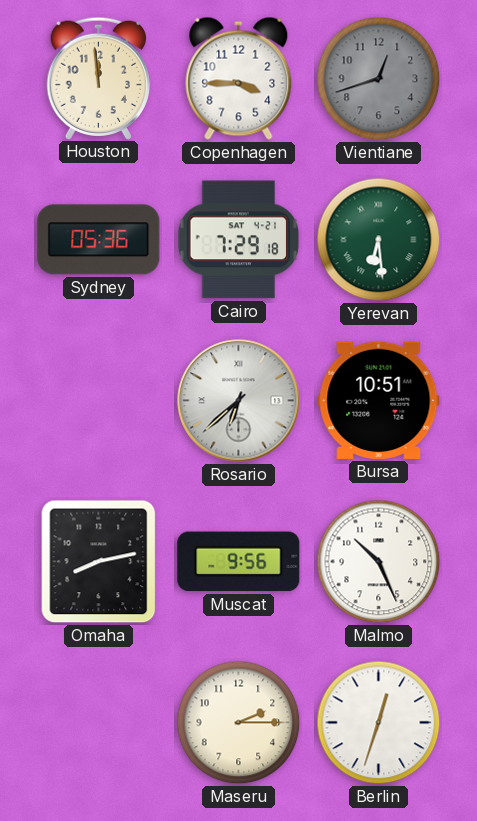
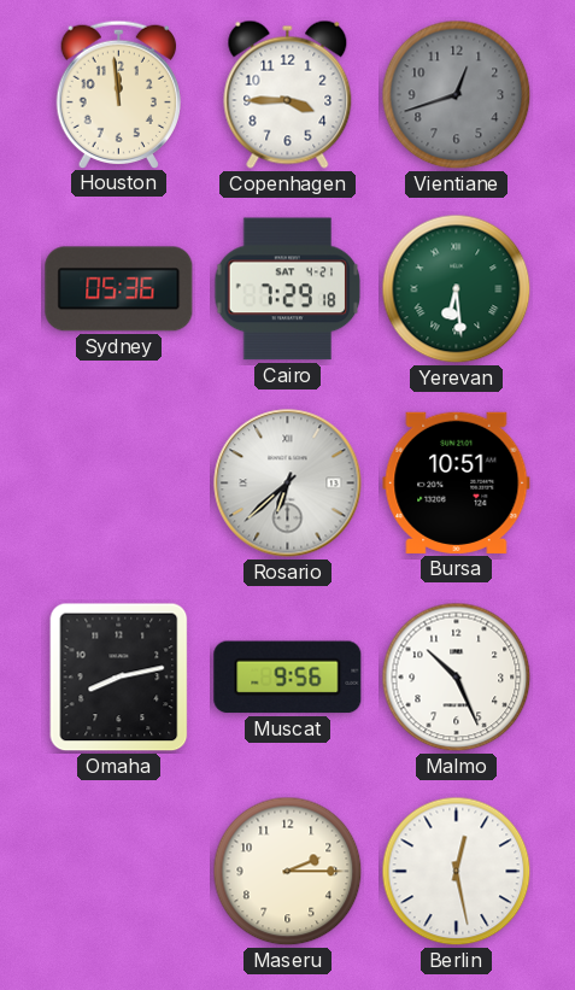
Berlin: 12:33 -> 12:28 (457, 872)
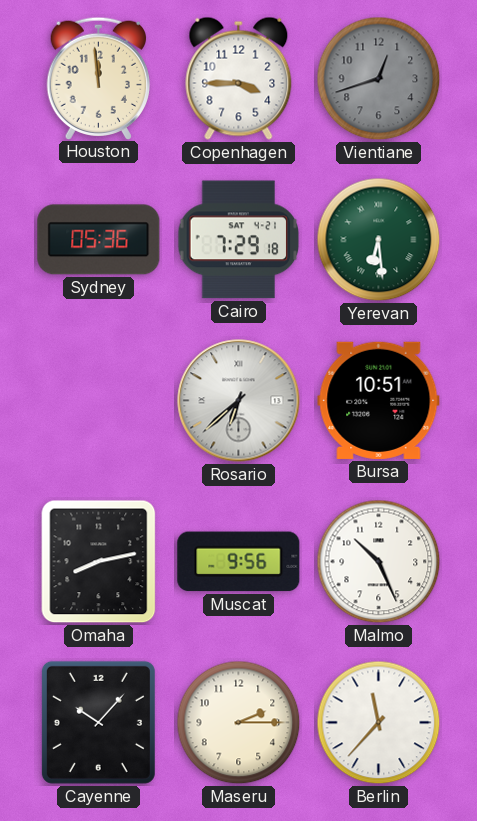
Cayenne: none -> 10:07 (98, 722)
Berlin: 12:28 -> 11:37 (379, 723)
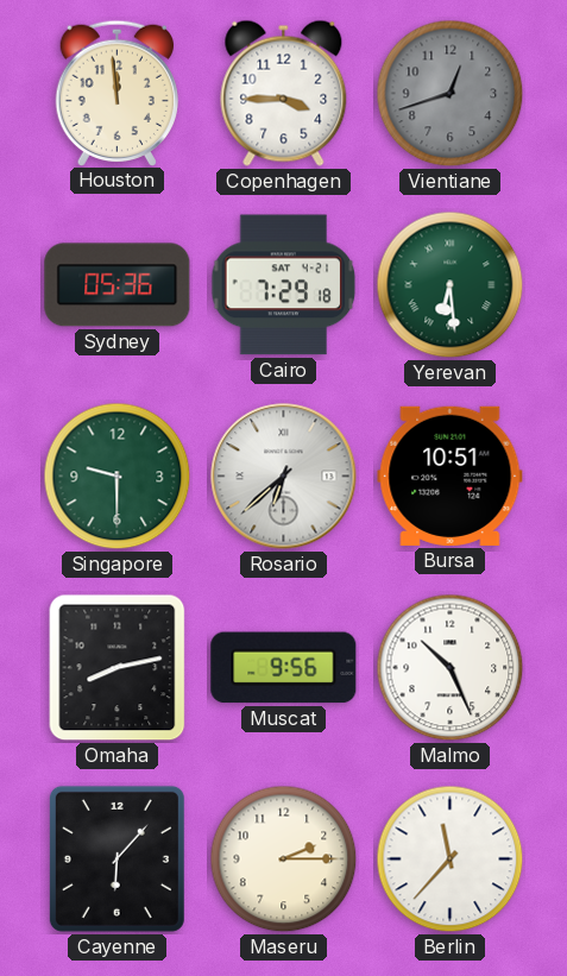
Singapore: none -> 9:30 (118, 477)
Cayenne: 10:07 -> 6:07 (116, 858)
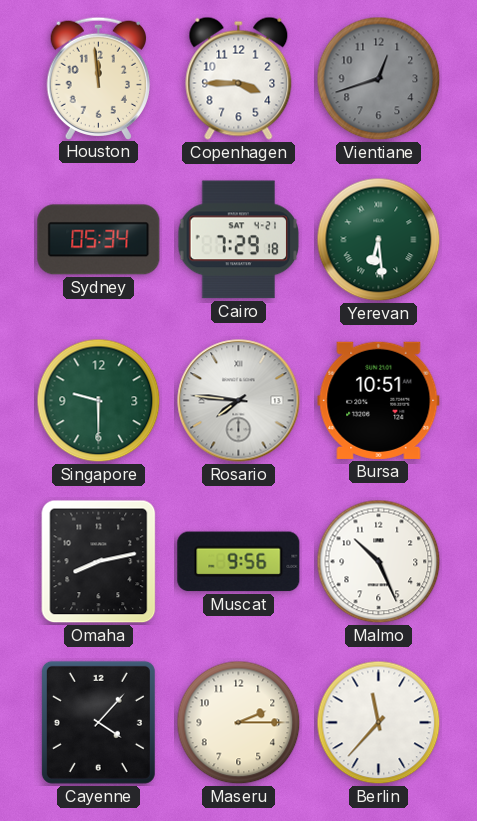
Sydney: 05:36 -> 05:34 (99, 240)
Rosario: 6:38 -> 7:46 (239, 401)
Cayenne: 6:07 -> 4:07 (98, 722)
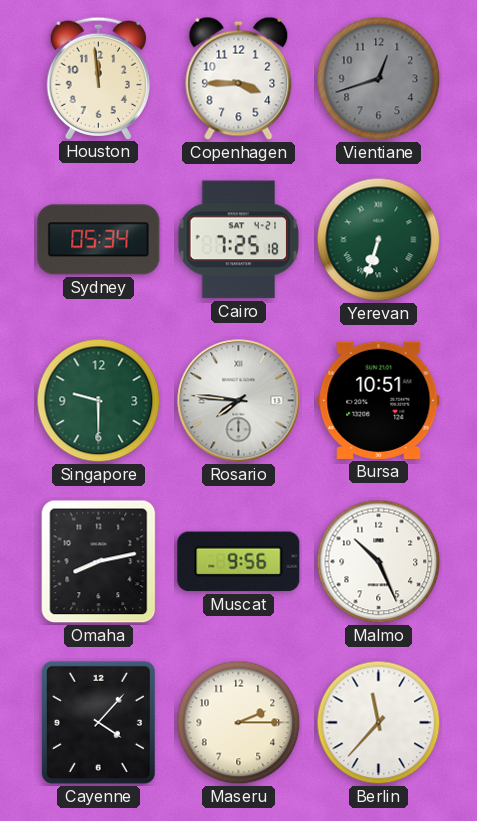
Cairo: 7:29 -> 7:25 (239, 240)
Yerevan: 6:29 -> 6:33 (379, 240)
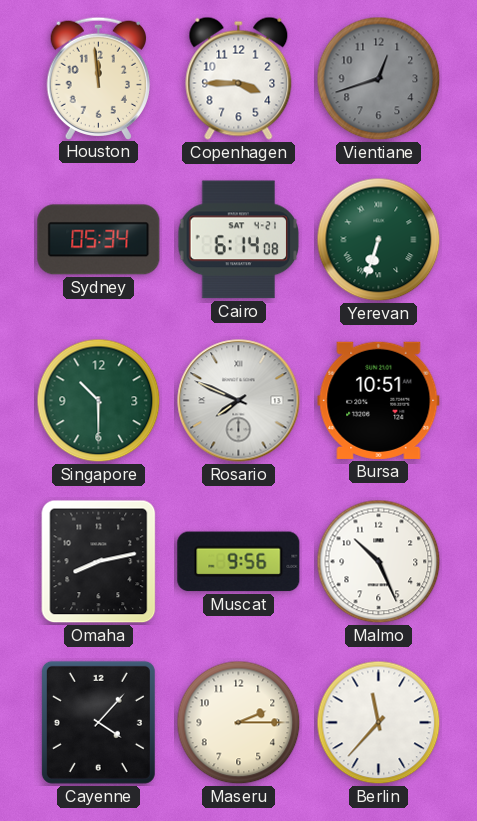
Cairo: 7:25 -> 6:14 (239, 240)
Singapore: 9:30 -> 10:30 (99, 401)
Rosario: 7:46 -> 7:49 (239, 401)
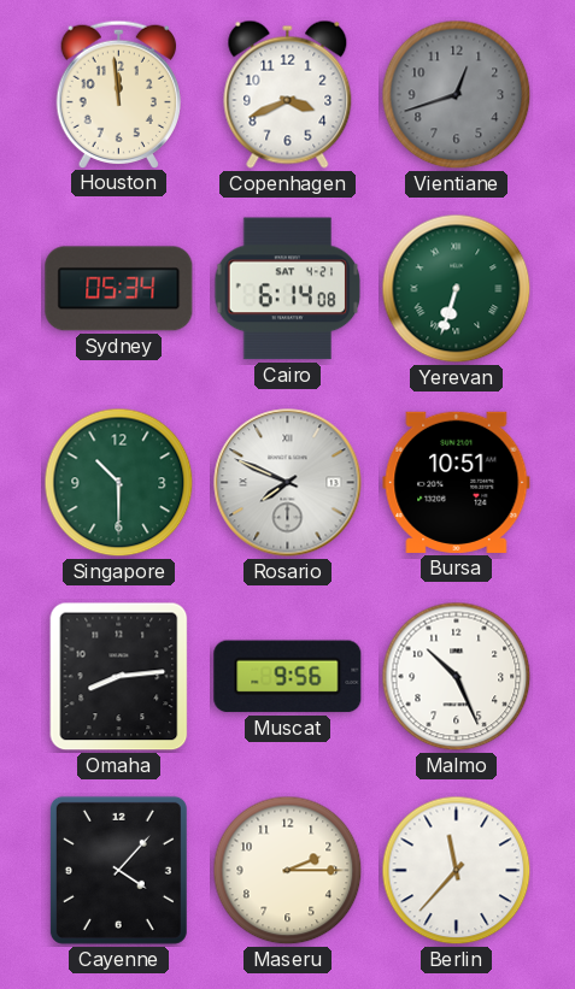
Copenhagen: 3:45 -> 3:41 (288, 94)
Omaha: 8:13 -> 8:14 (119, 677)
